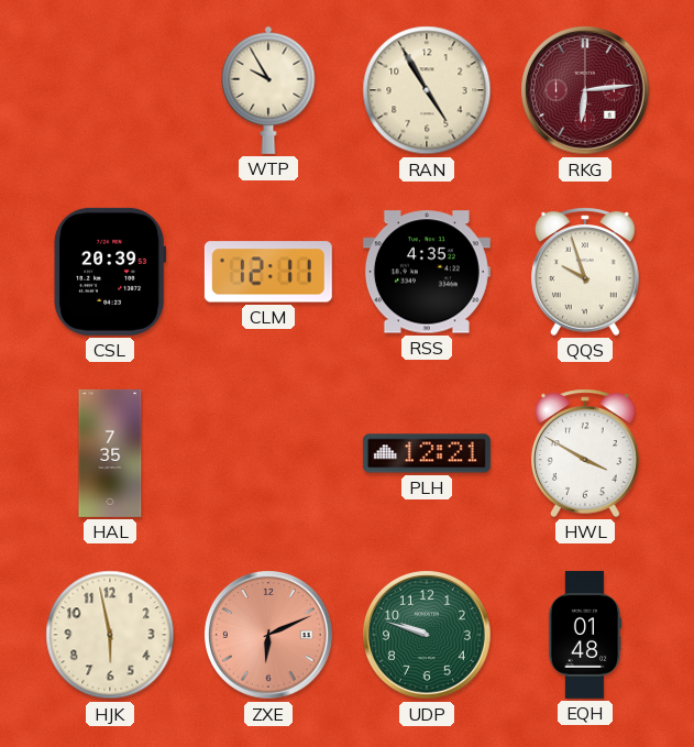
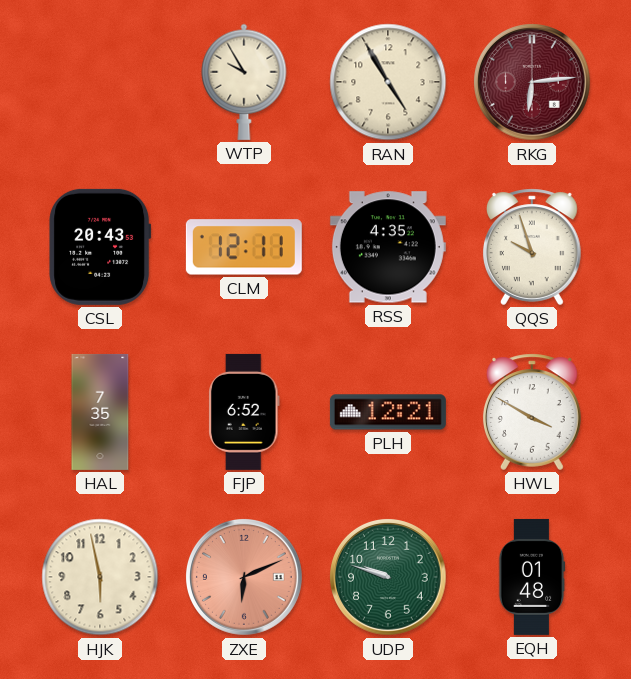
CSL: 20:39 -> 20:43 (100, 247)
FJP: none -> 6:52 (244, 412)
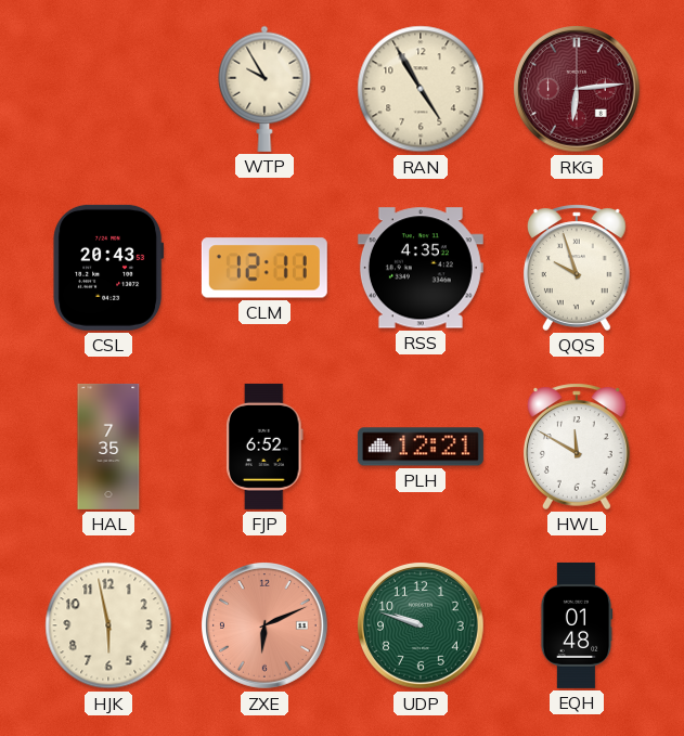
HWL: 3:50 -> 11:50 (577, 447)
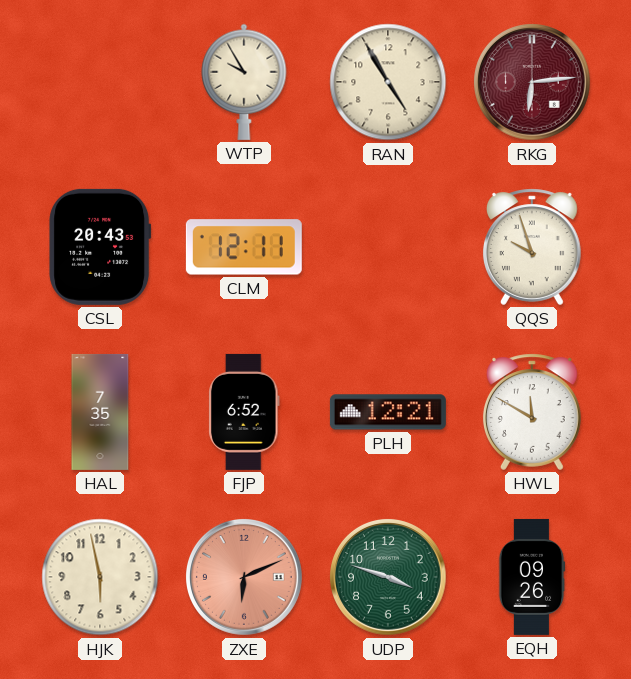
RSS: 4:35 -> none (421, 268)
UDP: 9:48 -> 3:48 (389, 578)
EQH: 01:48 -> 09:26 (532, 577)
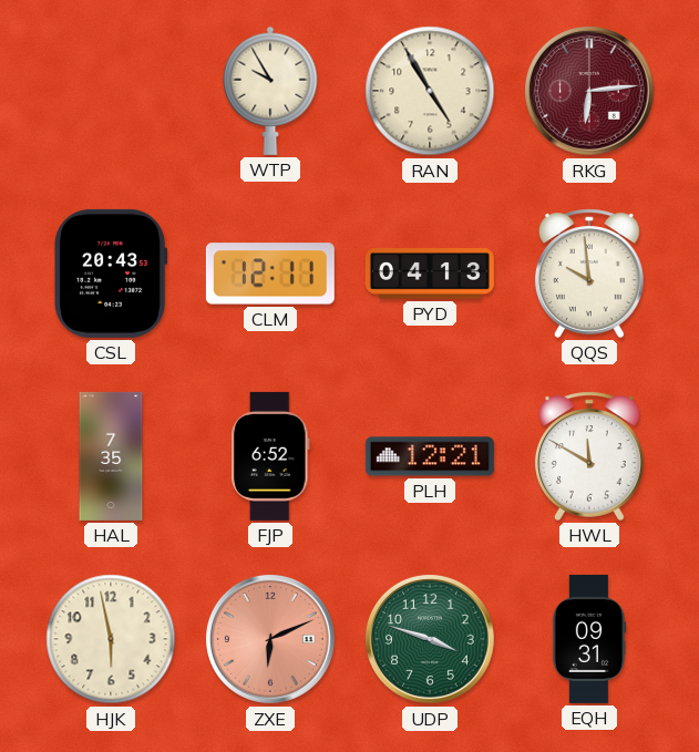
PYD: none -> 04:13 (430, 274)
QQS: 9:57 -> 9:59 (589, 274)
EQH: 09:26 -> 09:31 (589, 639)
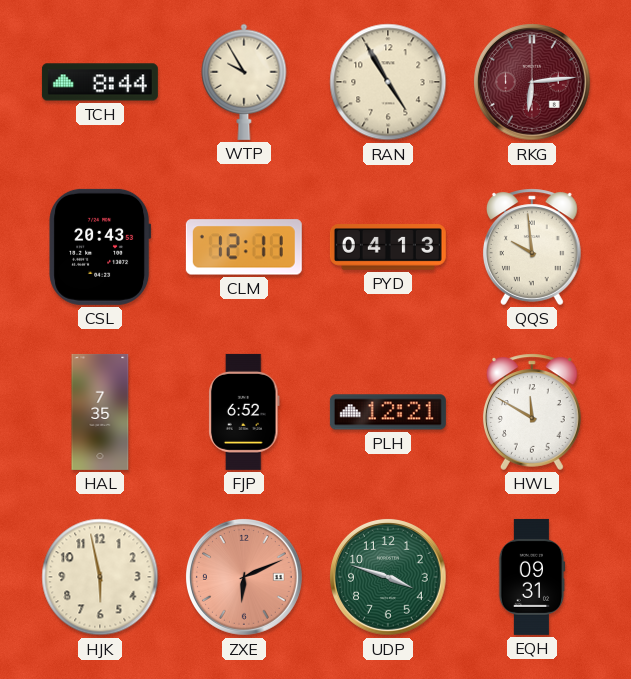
TCH: none -> 8:44 (100, 82)
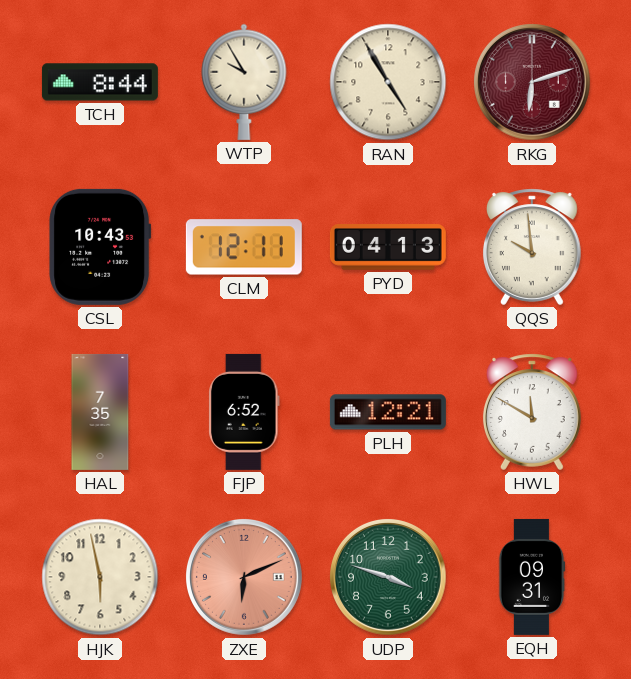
RKG: 6:14 -> 6:12 (533, 83)
CSL: 20:43 -> 10:43 (100, 247)
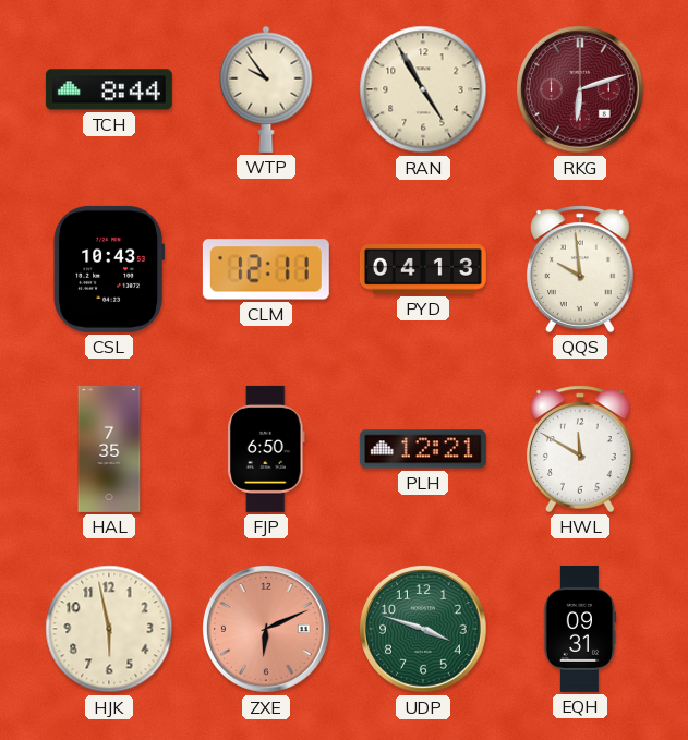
WTP: 9:55 -> 9:54 (266, 89)
FJP: 6:52 -> 6:50 (266, 449)
